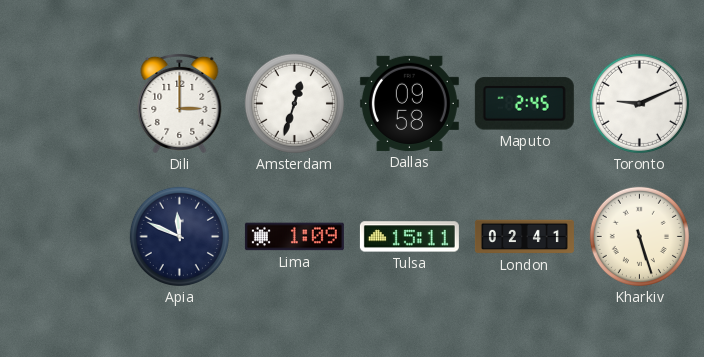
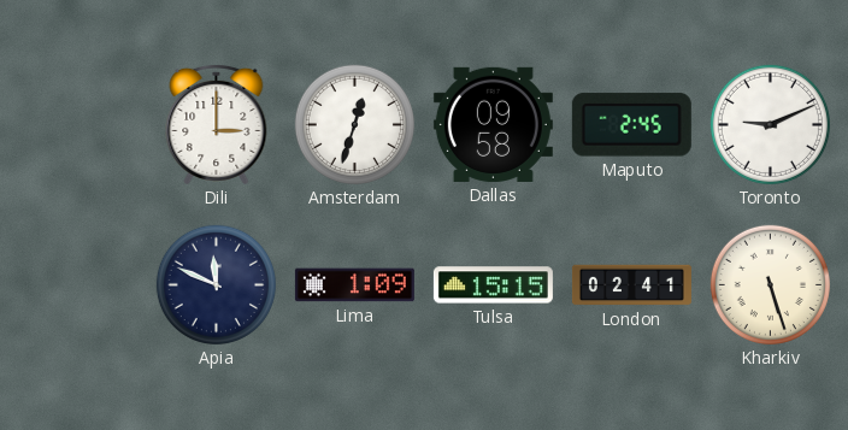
Tulsa: 15:11 -> 15:15 (493, 285)
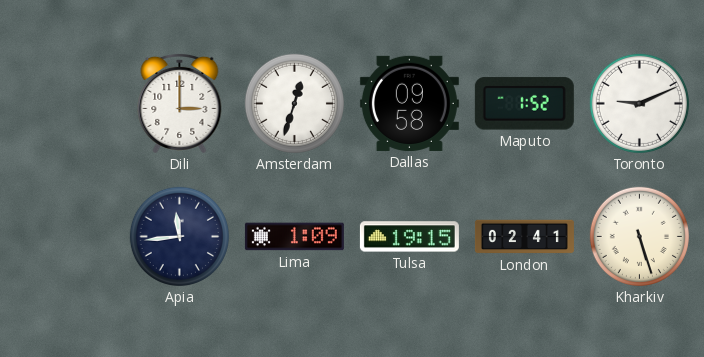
Maputo: 2:45 -> 1:52 (524, 104)
Apia: 11:49 -> 11:44 (179, 236)
Tulsa: 15:15 -> 19:15 (409, 237)
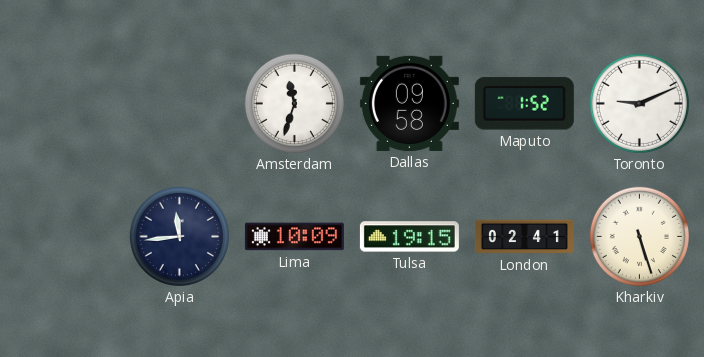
Dili: 3:00 -> none (180, 103)
Amsterdam: 12:33 -> 11:33 (294, 103)
Lima: 1:09 -> 10:09 (294, 237)
